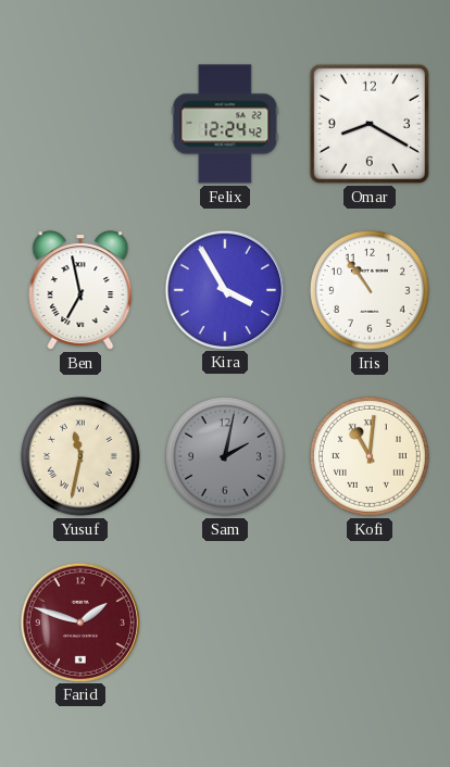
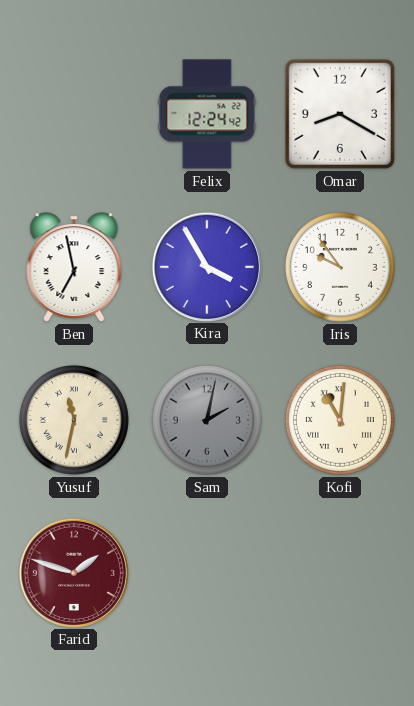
Iris: 10:54 -> 9:54 (340, 267)
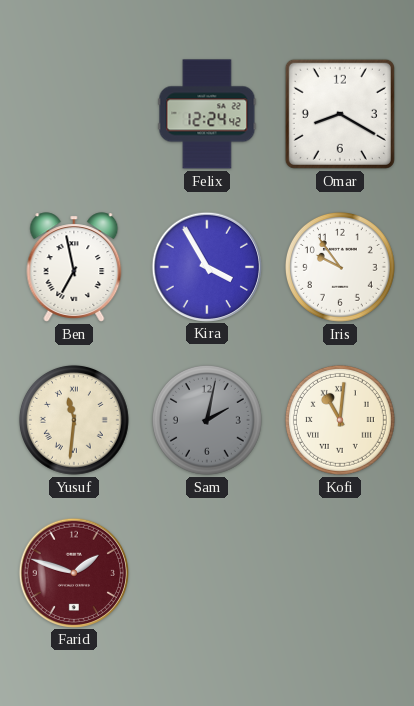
Yusuf: 11:32 -> 11:31 (74, 420)
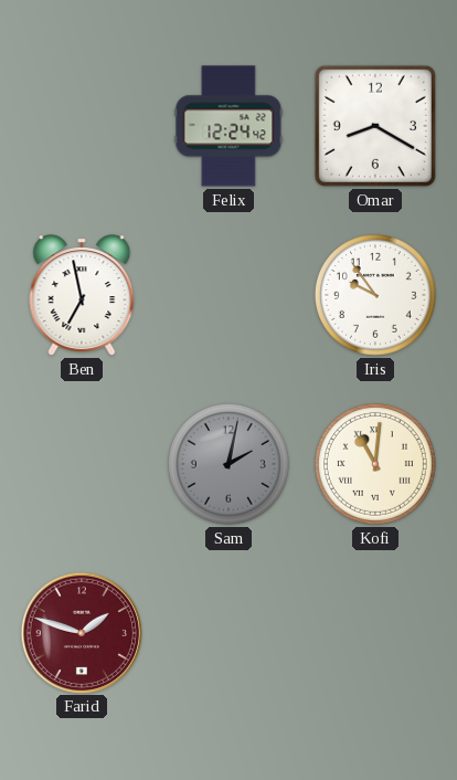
Kira: 3:55 -> none (206, 266)
Yusuf: 11:31 -> none (74, 420)
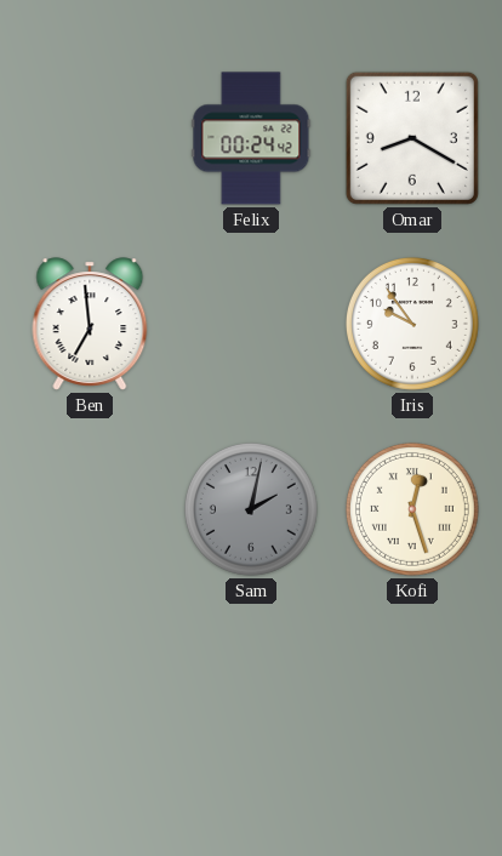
Felix: 12:24 -> 00:24 (251, 138)
Ben: 6:58 -> 6:59 (90, 324)
Kofi: 11:01 -> 12:27 (412, 509)
Farid: 1:48 -> none (81, 632)
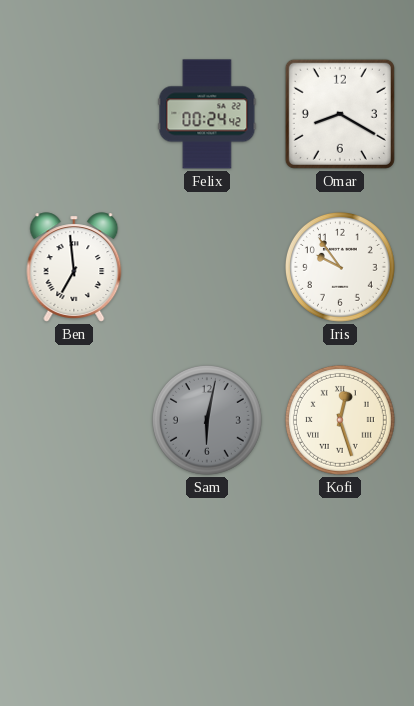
Sam: 2:02 -> 6:02 (207, 420)
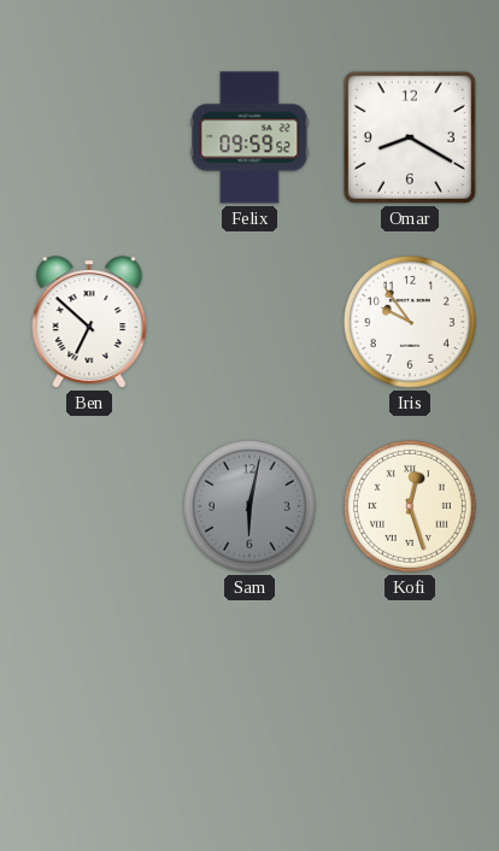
Felix: 00:24 -> 09:59 (249, 137)
Ben: 6:59 -> 6:52 (89, 322)
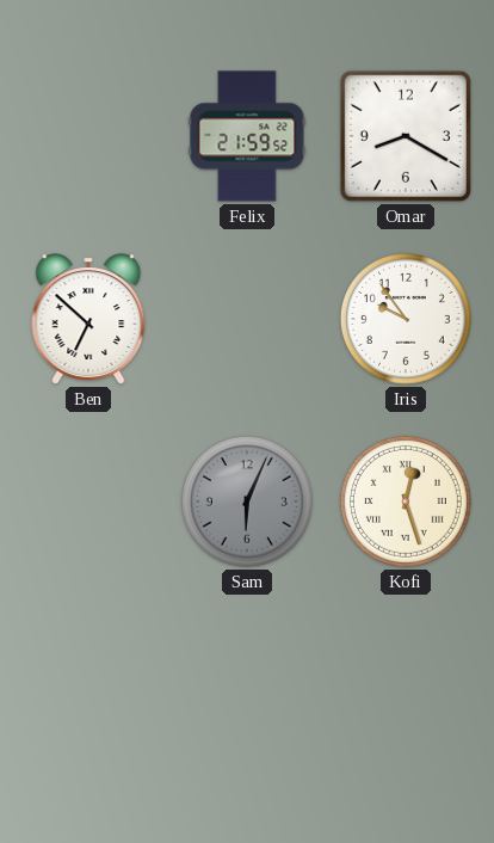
Felix: 09:59 -> 21:59 (247, 136)
Sam: 6:02 -> 6:04 (247, 502)
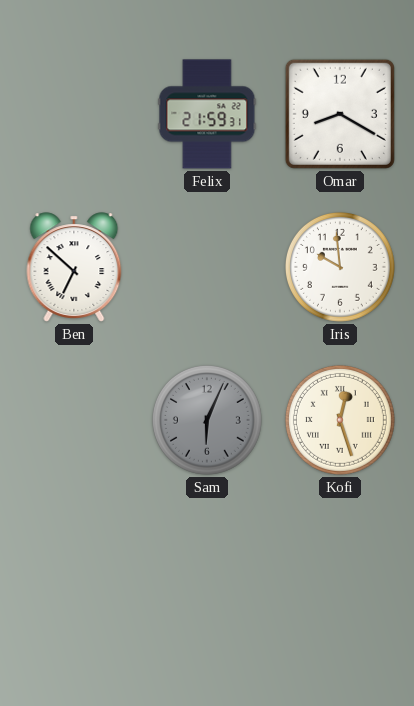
Felix: 21:59:52 -> 21:59:31 (207, 114)
Iris: 9:54 -> 9:59 (340, 267)
